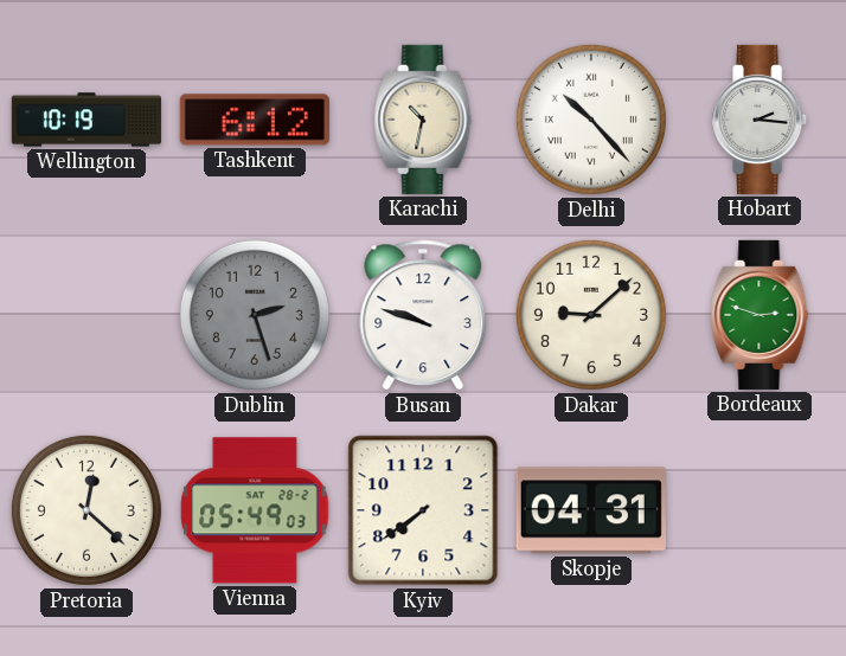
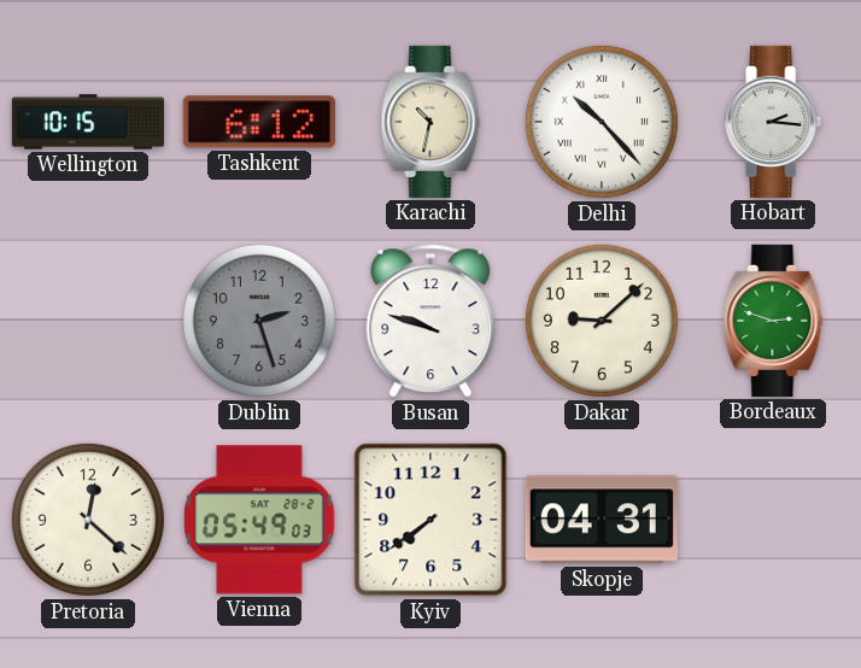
Wellington: 10:19 -> 10:15 (88, 122)
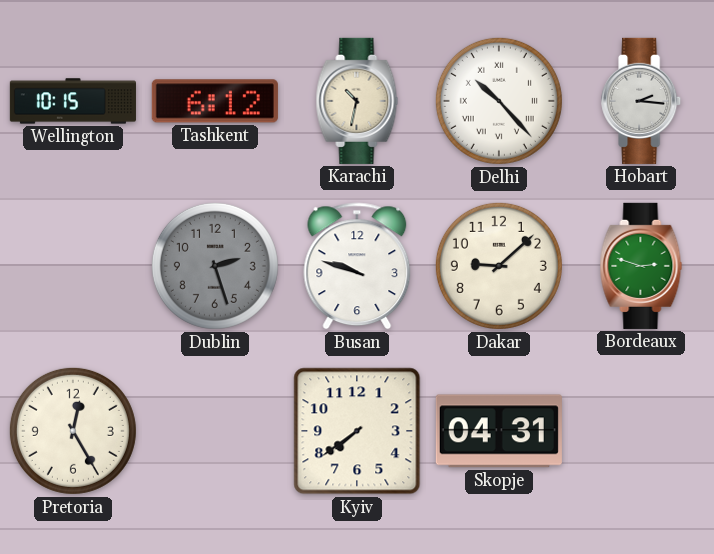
Pretoria: 12:22 -> 12:25 (73, 431)
Vienna: 05:49 -> none (259, 520)
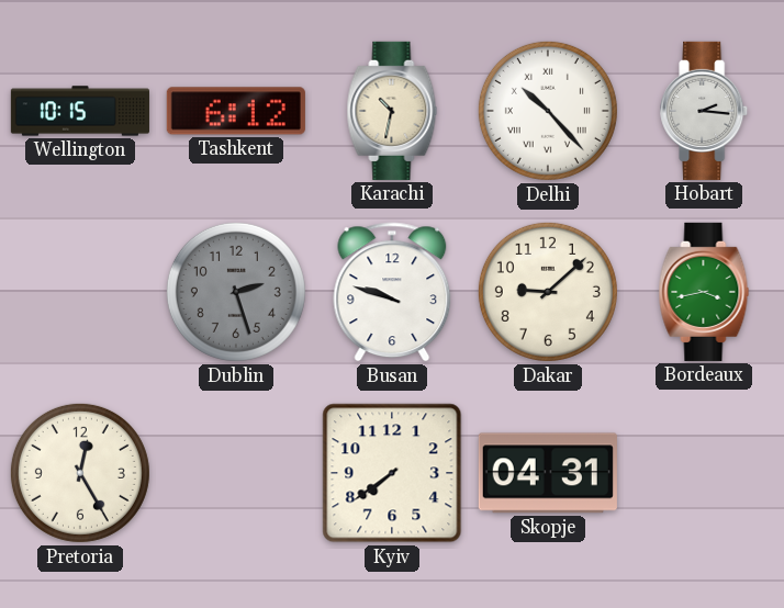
Bordeaux: 2:48 -> 3:43 (704, 292)
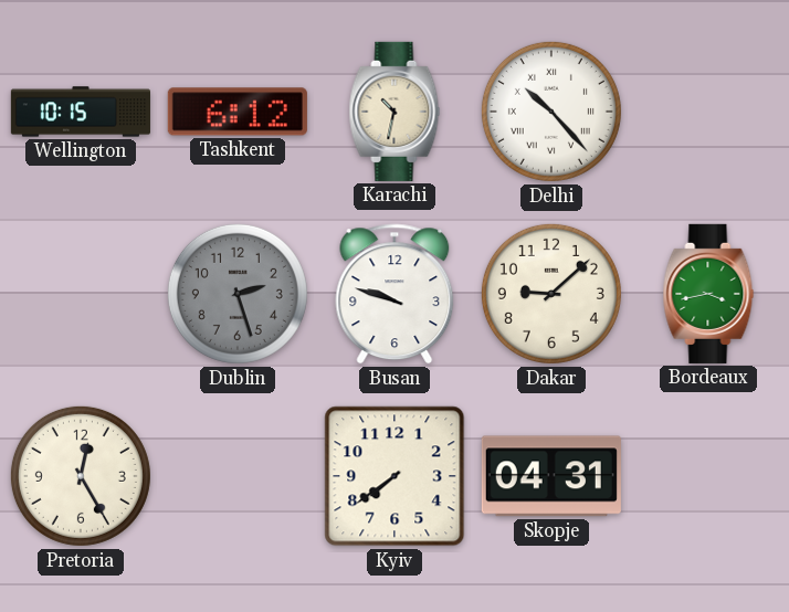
Hobart: 2:16 -> none (705, 111)
